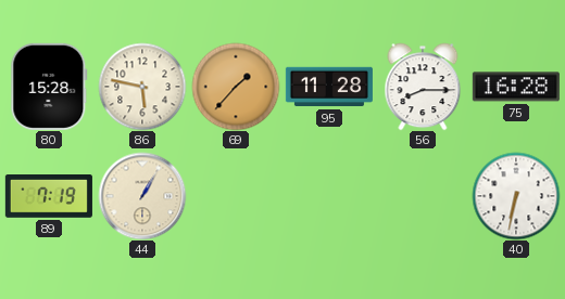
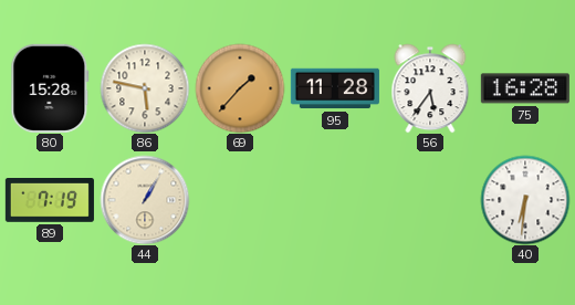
56: 8:15 -> 5:36 (430, 88)
40: 6:32 -> 6:31 (525, 200)
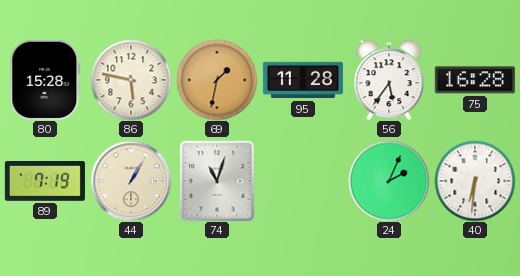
69: 1:37 -> 1:32 (217, 80)
74: none -> 11:03 (217, 181)
24: none -> 2:04 (389, 181)
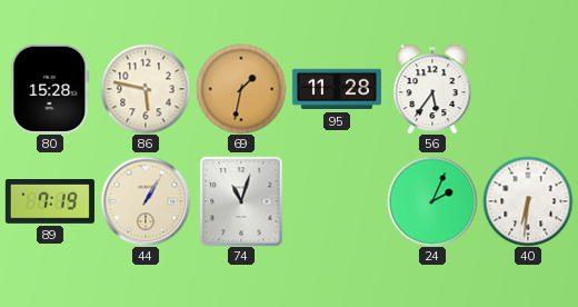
75: 16:28 -> none (475, 80)
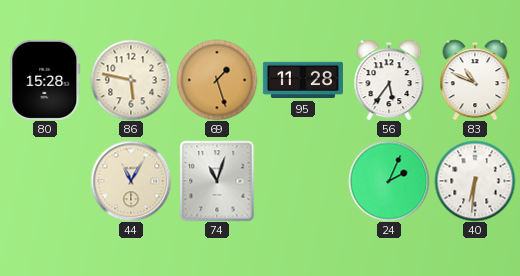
69: 1:32 -> 1:27 (217, 80)
83: none -> 10:49 (475, 80)
89: 7:19 -> none (50, 202)
44: 1:05 -> 11:05 (131, 181)
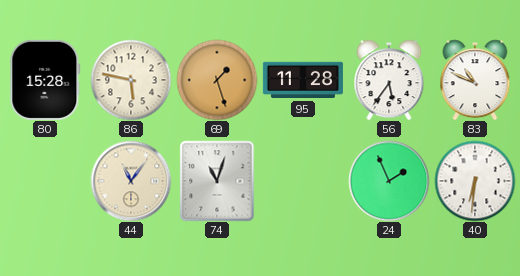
44: 11:05 -> 11:06 (131, 181)
24: 2:04 -> 1:56 (389, 181)
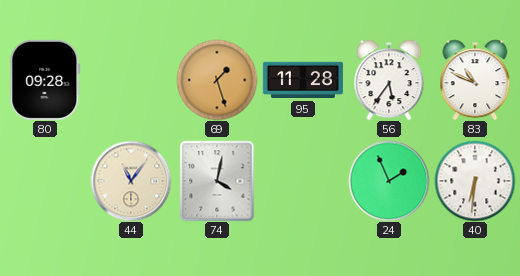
80: 15:28 -> 09:28 (45, 80)
86: 5:47 -> none (131, 80)
74: 11:03 -> 4:02 (217, 181)
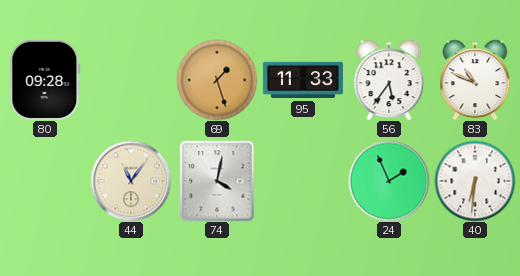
95: 11:28 -> 11:33 (303, 80)
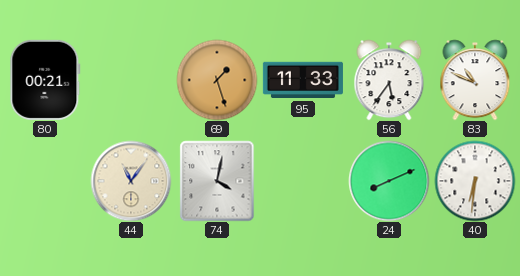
80: 09:28 -> 00:21 (45, 80)
24: 1:56 -> 8:11 (389, 181)
